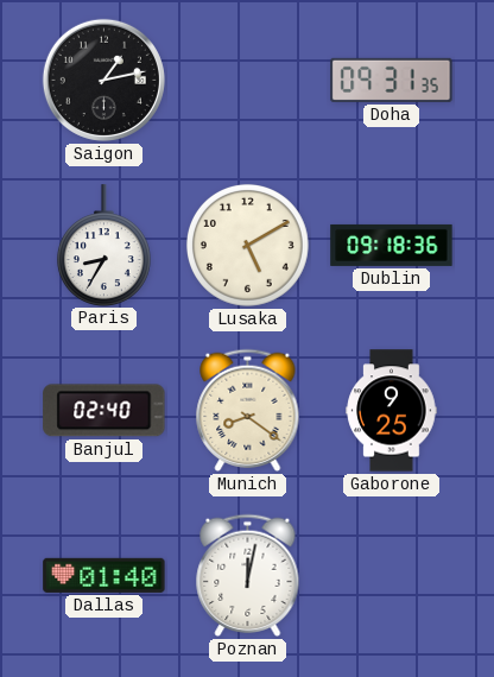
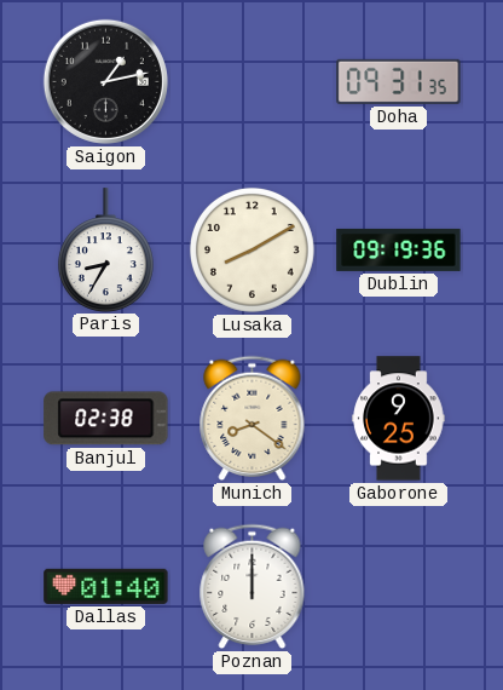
Lusaka: 5:10 -> 8:10 (251, 249)
Dublin: 09:18 -> 09:19 (399, 249)
Banjul: 02:40 -> 02:38 (106, 419)
Poznan: 12:02 -> 12:00 (253, 587)
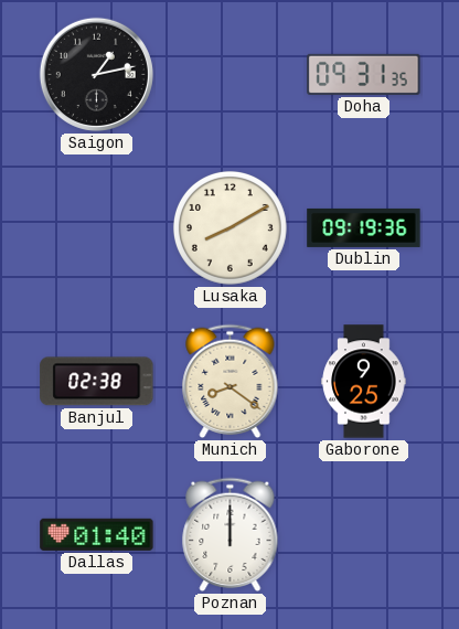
Paris: 8:35 -> none (105, 249)
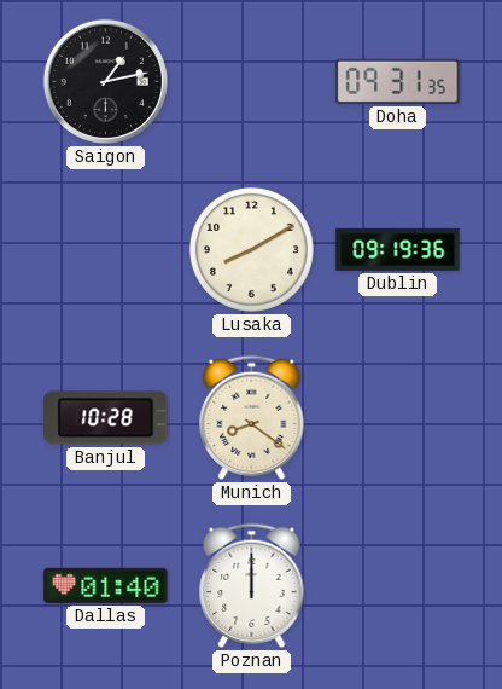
Banjul: 02:38 -> 10:28 (106, 418)
Gaborone: 9:25 -> none (364, 382)
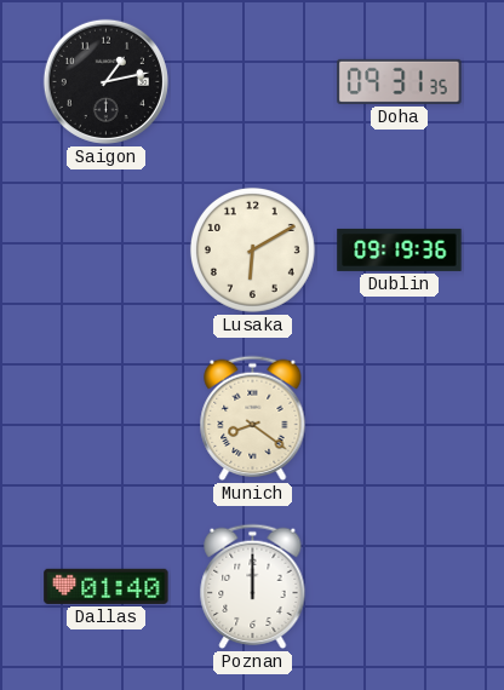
Lusaka: 8:10 -> 6:10 (252, 249)
Banjul: 10:28 -> none (106, 418)
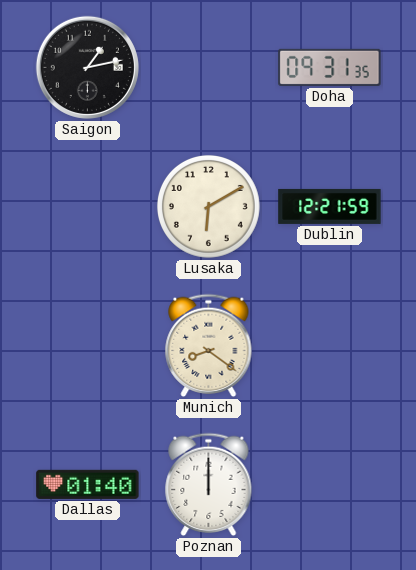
Dublin: 09:19 -> 12:21 (330, 206)
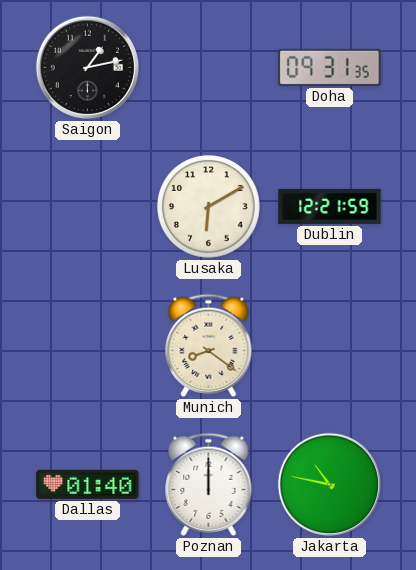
Jakarta: none -> 10:47 (329, 484)
